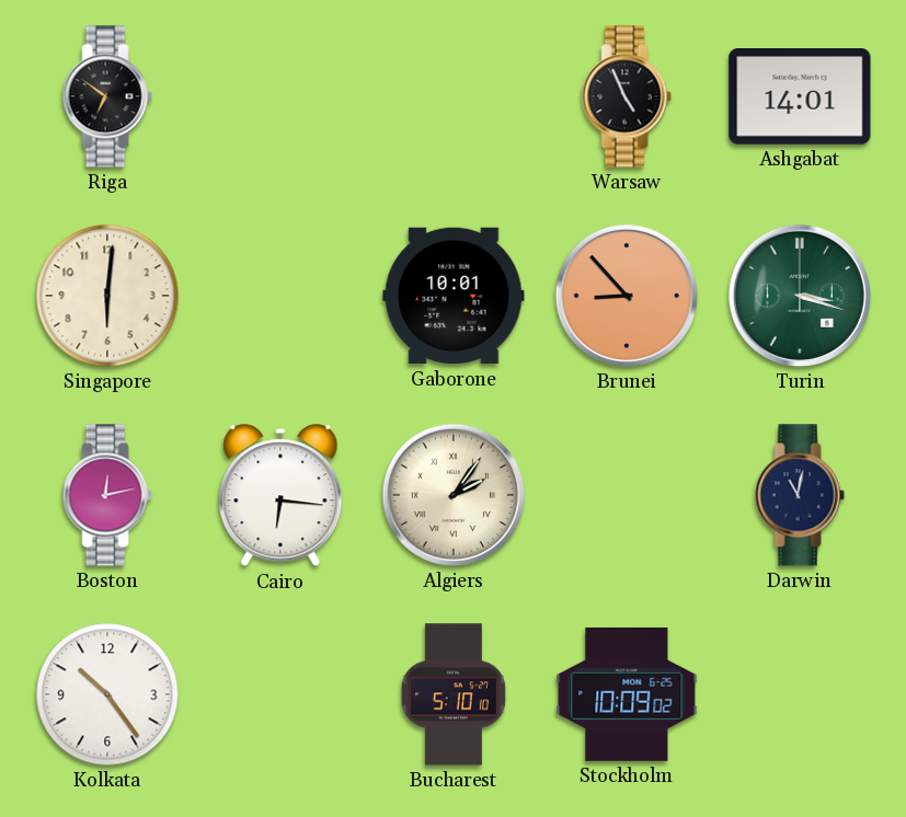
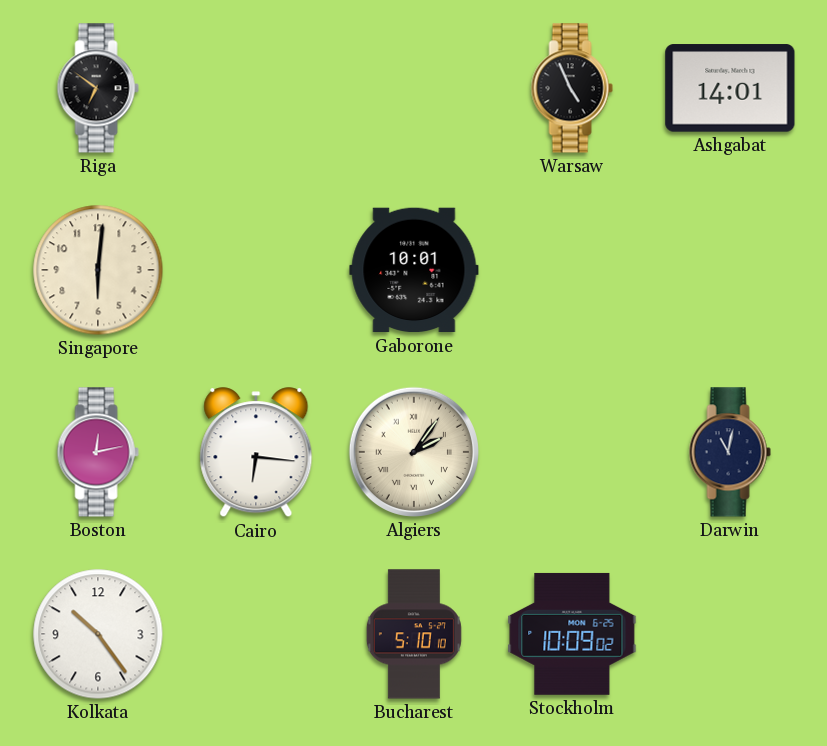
Brunei: 8:53 -> none (627, 296)
Turin: 3:18 -> none (800, 296)
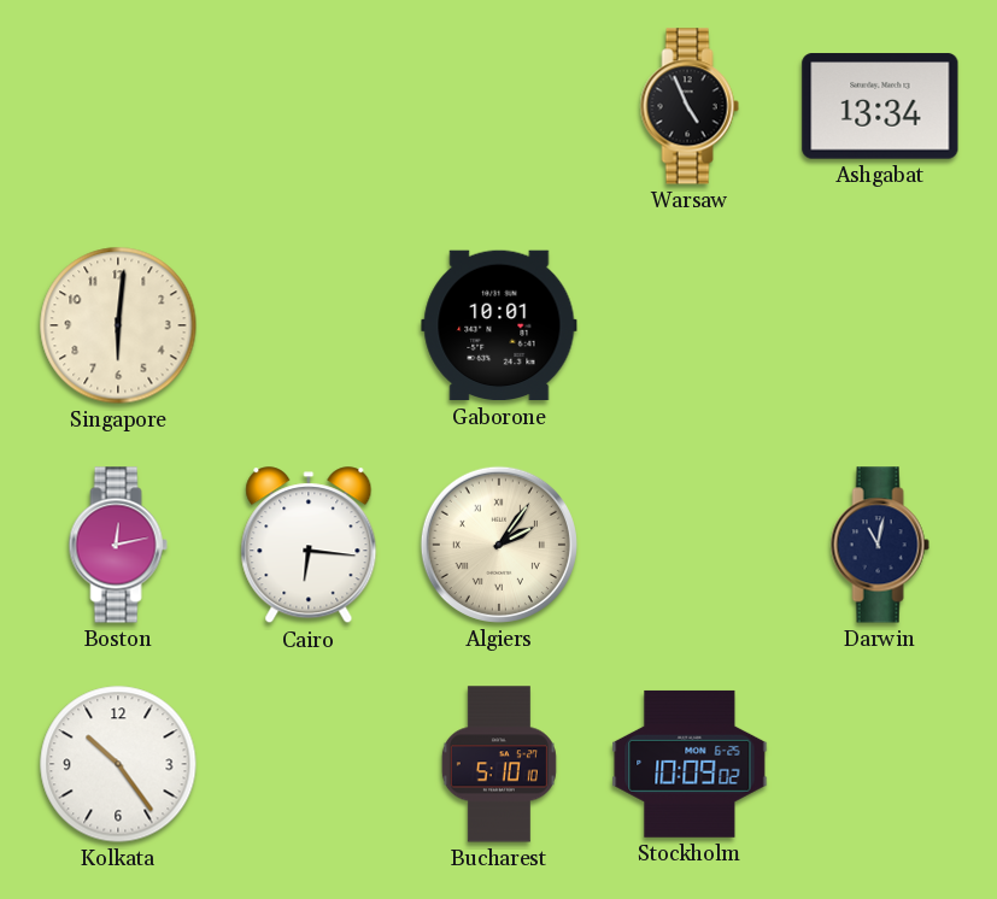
Riga: 6:51 -> none (98, 88)
Ashgabat: 14:01 -> 13:34 (880, 106)
